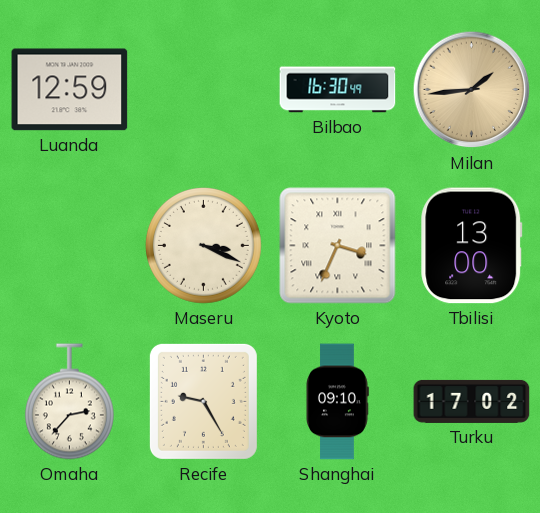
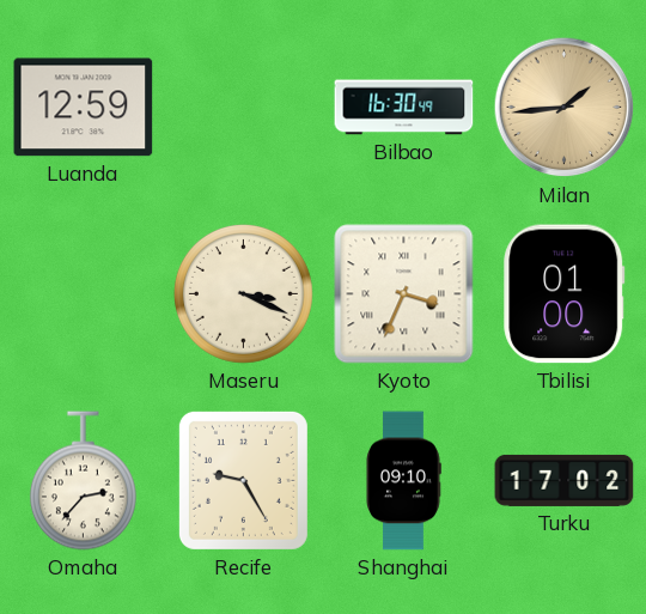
Tbilisi: 13:00 -> 01:00 (565, 294)
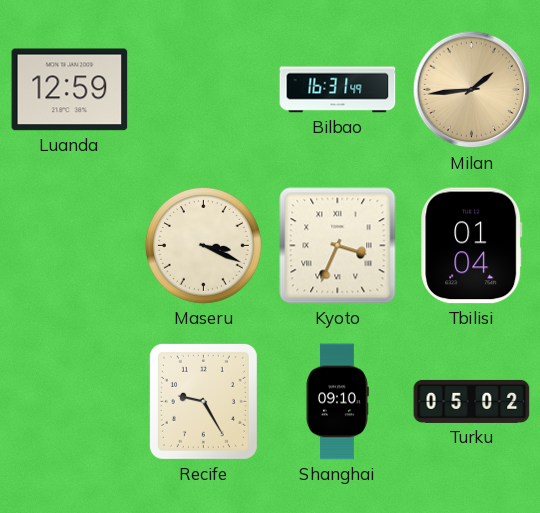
Bilbao: 16:30 -> 16:31 (338, 90)
Tbilisi: 01:00 -> 01:04 (472, 246)
Omaha: 2:37 -> none (83, 481)
Turku: 17:02 -> 05:02 (472, 401)
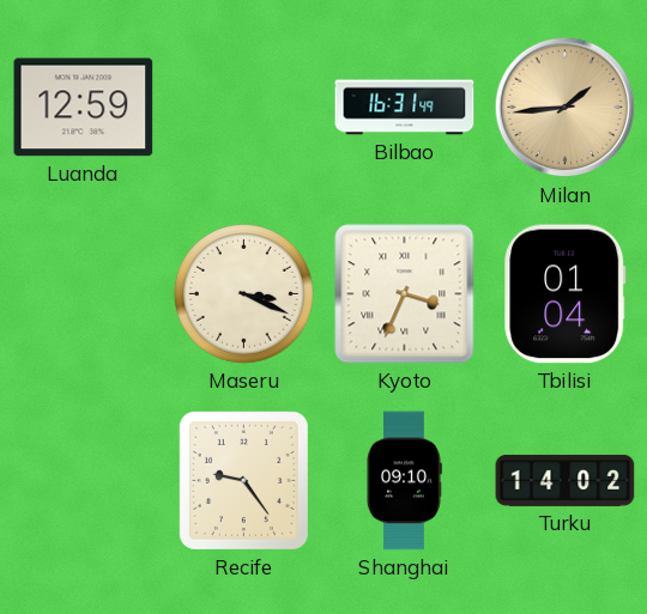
Recife: 9:25 -> 9:24 (243, 480)
Turku: 05:02 -> 14:02 (566, 480)
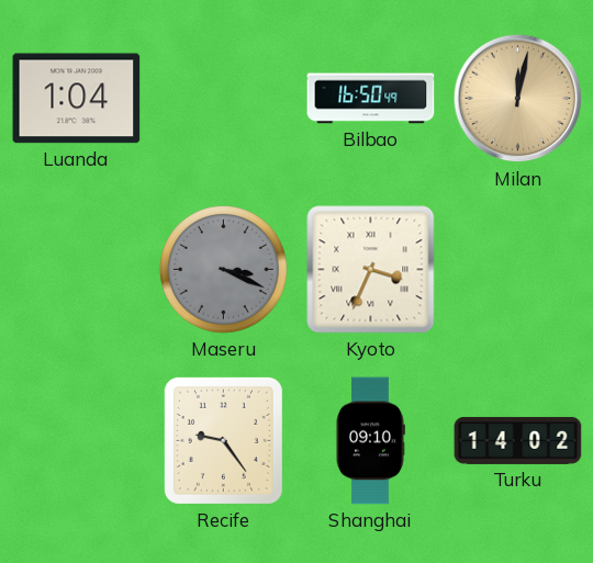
Luanda: 12:59 -> 1:04 (77, 99)
Bilbao: 16:31 -> 16:50 (371, 99)
Milan: 1:44 -> 12:02 (518, 99)
Maseru dial: cream -> grey (223, 269)
Tbilisi: 01:04 -> none (566, 294)
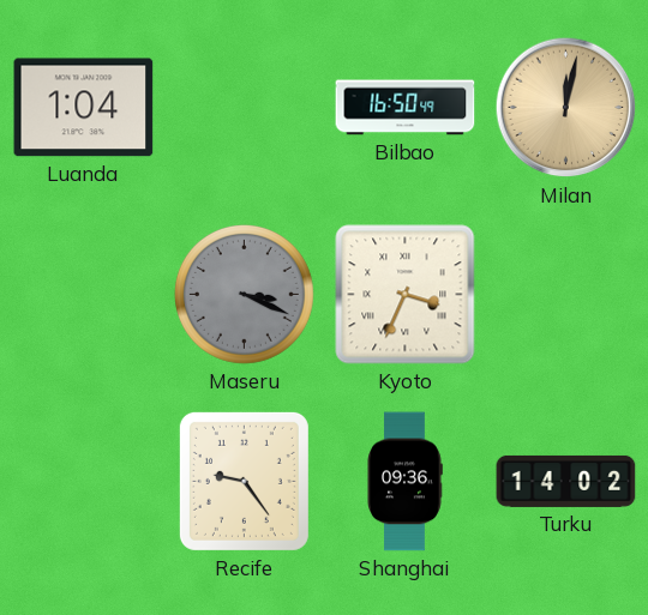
Shanghai: 09:10 -> 09:36 (404, 482)
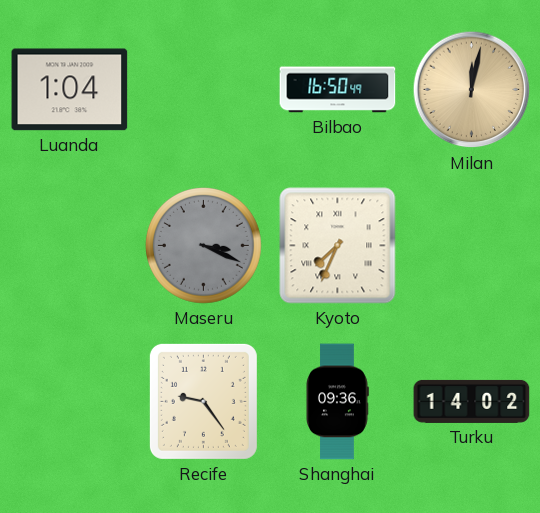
Kyoto: 3:34 -> 7:34 (338, 246)
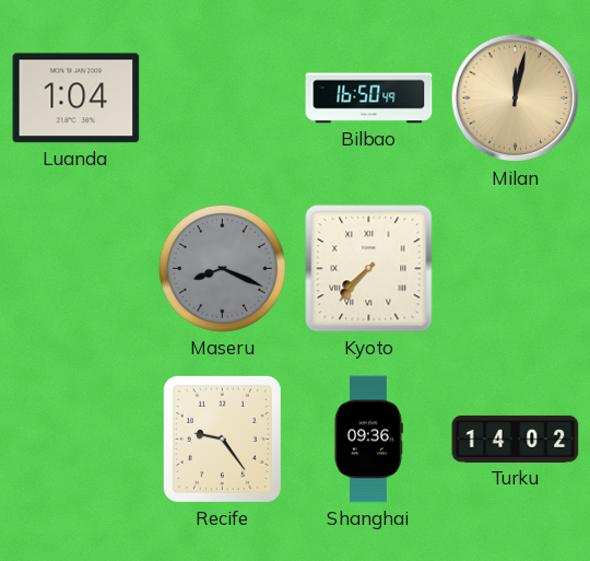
Maseru: 3:19 -> 8:19 (222, 268)
Kyoto: 7:34 -> 7:37 (369, 269)
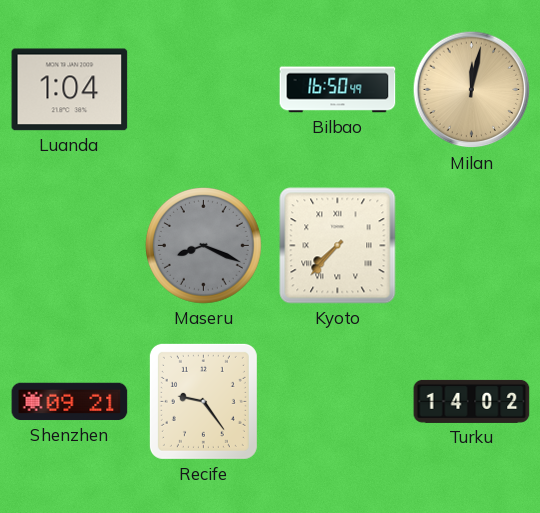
Shenzhen: none -> 09:21 (70, 402)
Shanghai: 09:36 -> none (368, 440)
